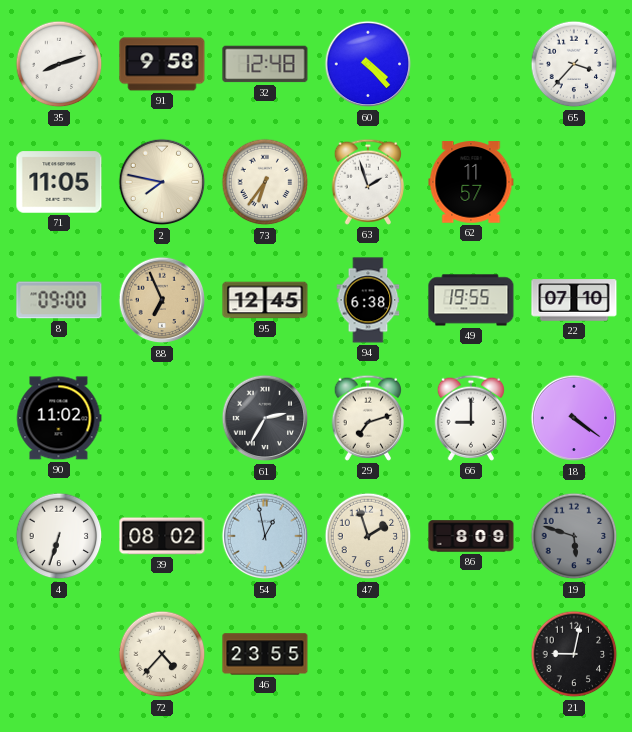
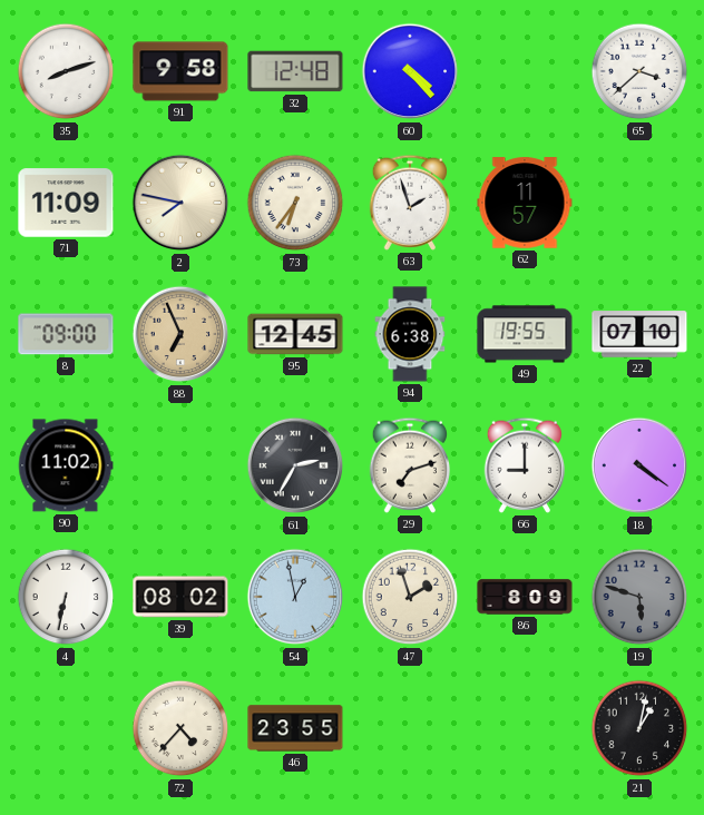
65: 3:37 -> 3:38 (639, 71)
71: 11:05 -> 11:09 (66, 203)
4: 6:33 -> 6:32 (66, 597)
21: 9:02 -> 1:02 (639, 728)
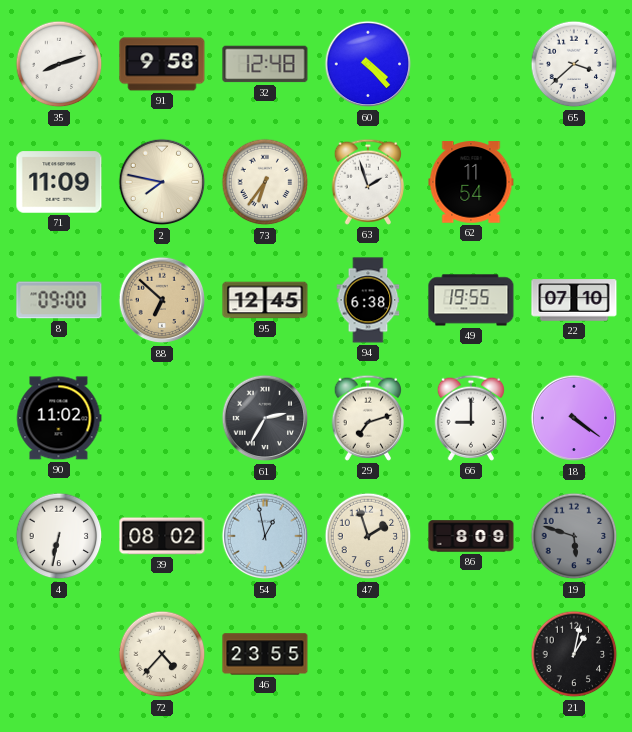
62: 11:57 -> 11:54 (471, 182)
88: 6:56 -> 6:52 (162, 300)
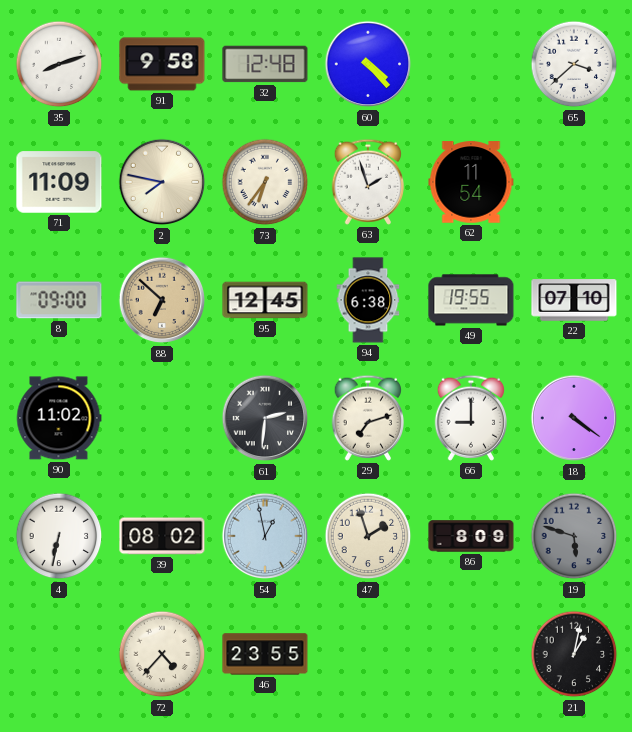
61: 2:35 -> 2:31 (265, 418)
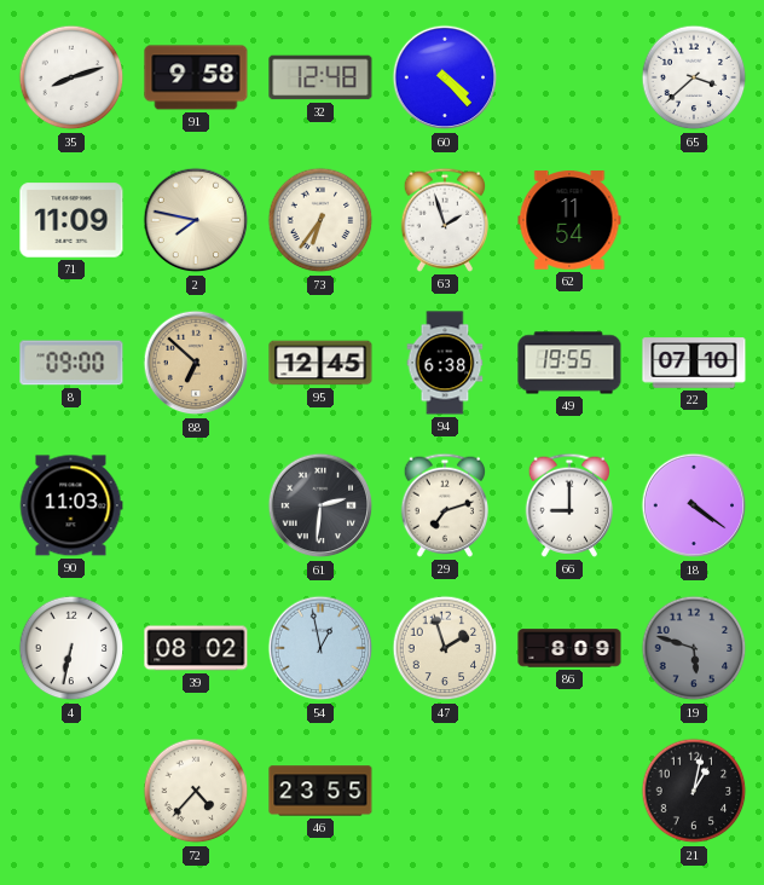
90: 11:02 -> 11:03 (71, 505)
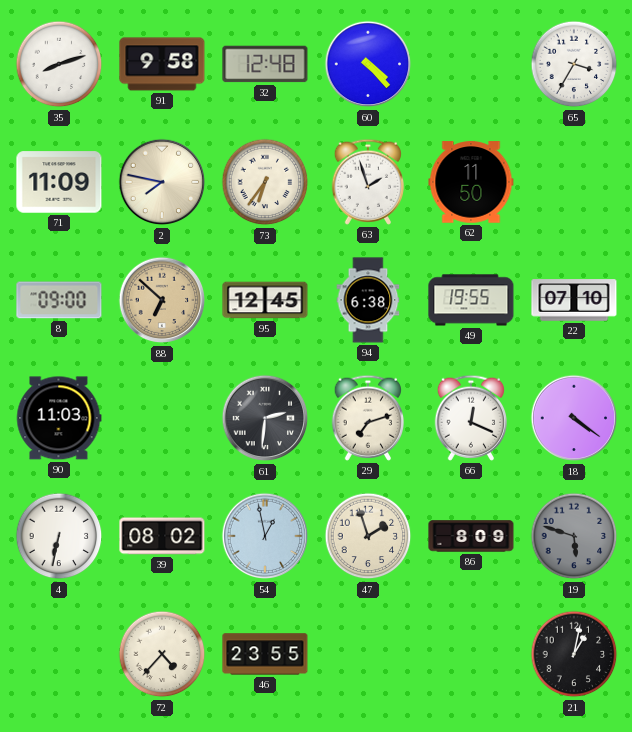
65: 3:38 -> 3:35 (574, 64)
62: 11:54 -> 11:50 (471, 182)
66: 9:00 -> 12:19 (471, 418)
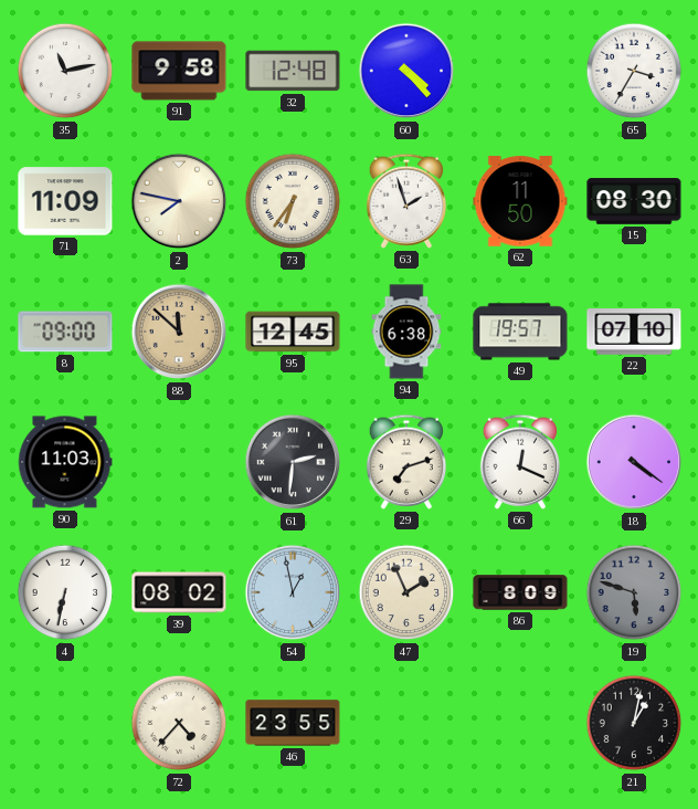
35: 8:12 -> 11:13 (65, 71)
15: none -> 08:30 (634, 201)
88: 6:52 -> 11:52 (179, 332)
49: 19:55 -> 19:57 (520, 332)
47: 1:57 -> 1:56 (406, 592)
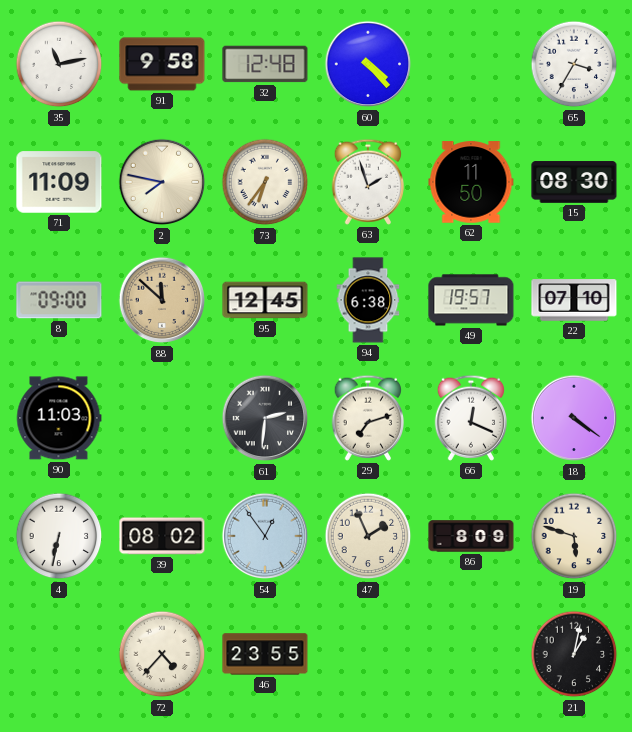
54: 12:58 -> 12:54 (265, 536)
19 dial: grey -> cream (574, 536)
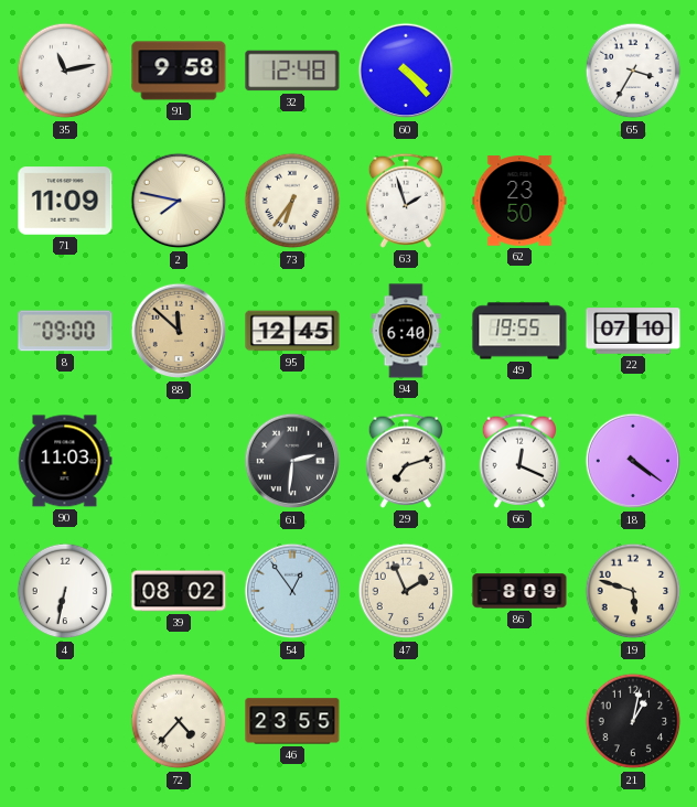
62: 11:50 -> 23:50 (519, 201)
15: 08:30 -> none (574, 182)
94: 6:38 -> 6:40 (406, 331)
49: 19:57 -> 19:55 (519, 331)
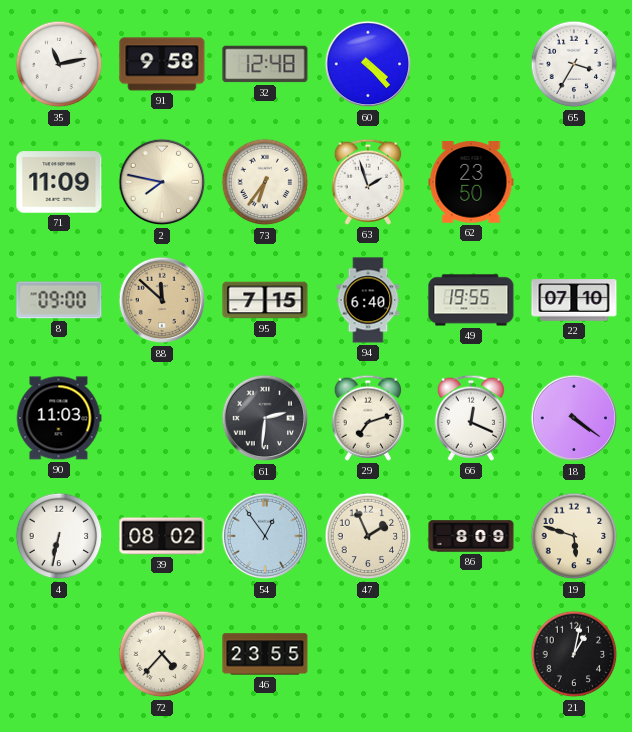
95: 12:45 -> 7:15 (265, 300)
